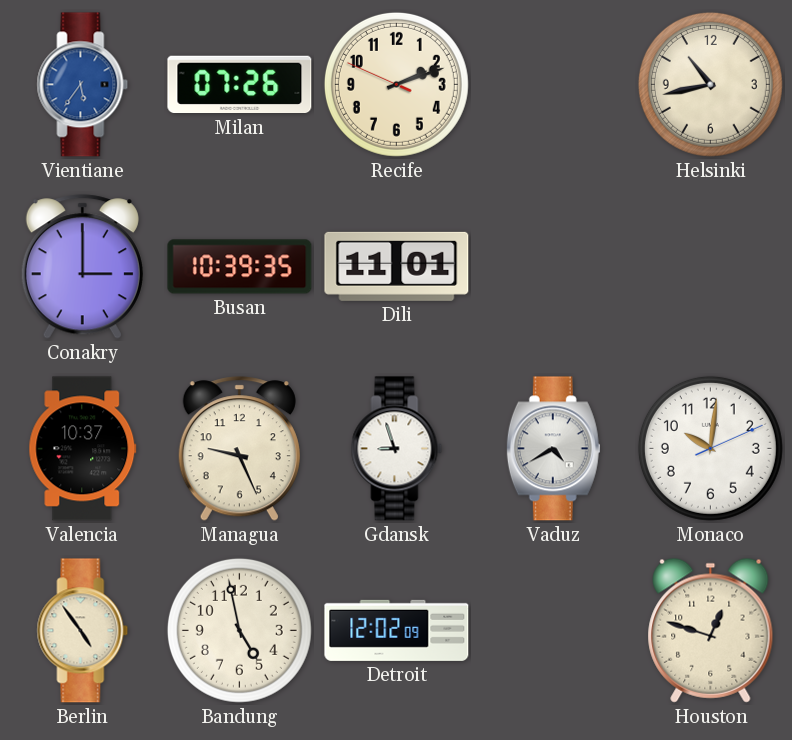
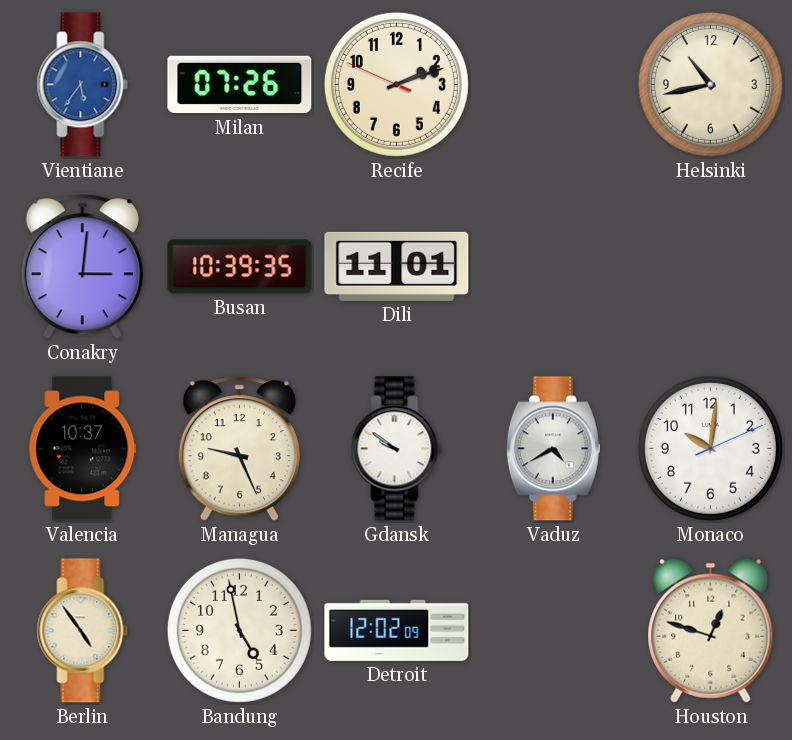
Conakry: 3:00 -> 3:01 (82, 267)
Gdansk: 8:57 -> 9:51 (397, 449)
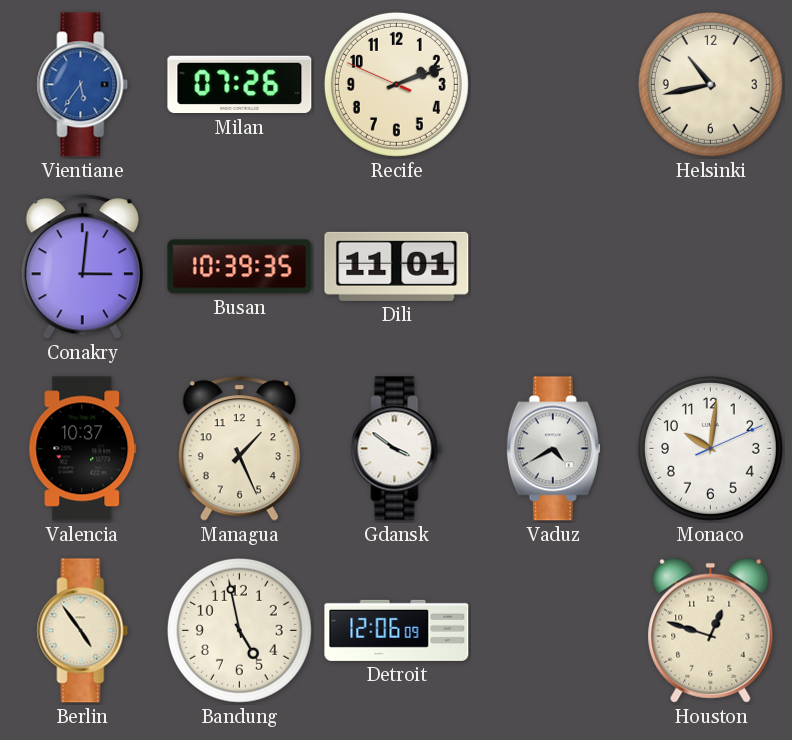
Managua: 9:26 -> 1:26 (239, 449)
Gdansk: 9:51 -> 3:51 (397, 449)
Detroit: 12:02 -> 12:06 (397, 630)
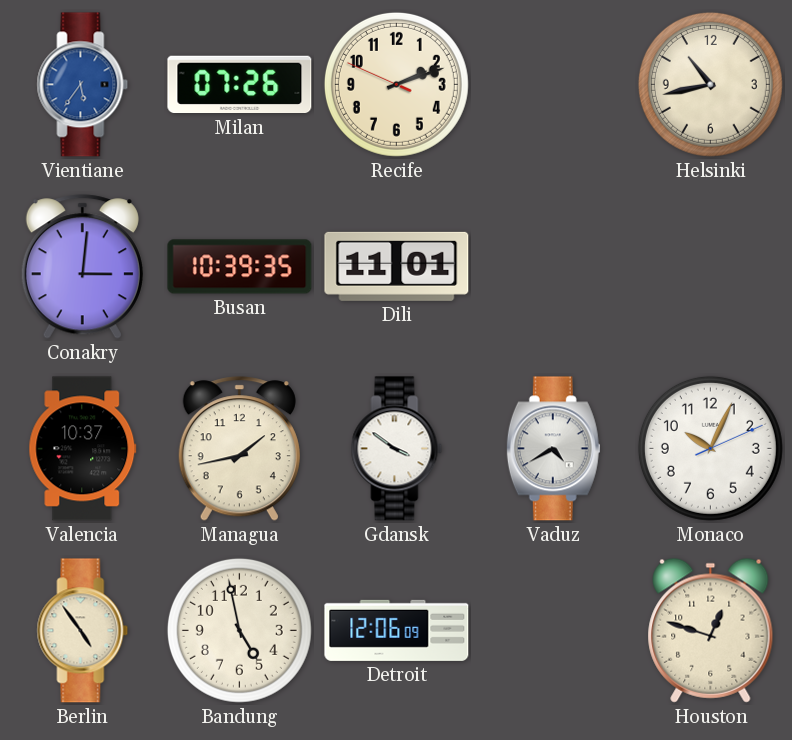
Managua: 1:26 -> 1:43 (239, 449)
Monaco: 10:01 -> 10:04 (710, 448)
